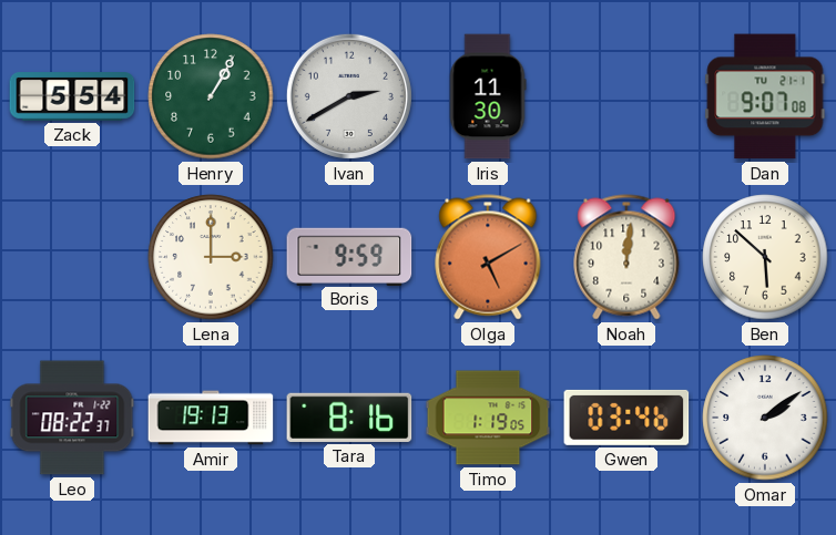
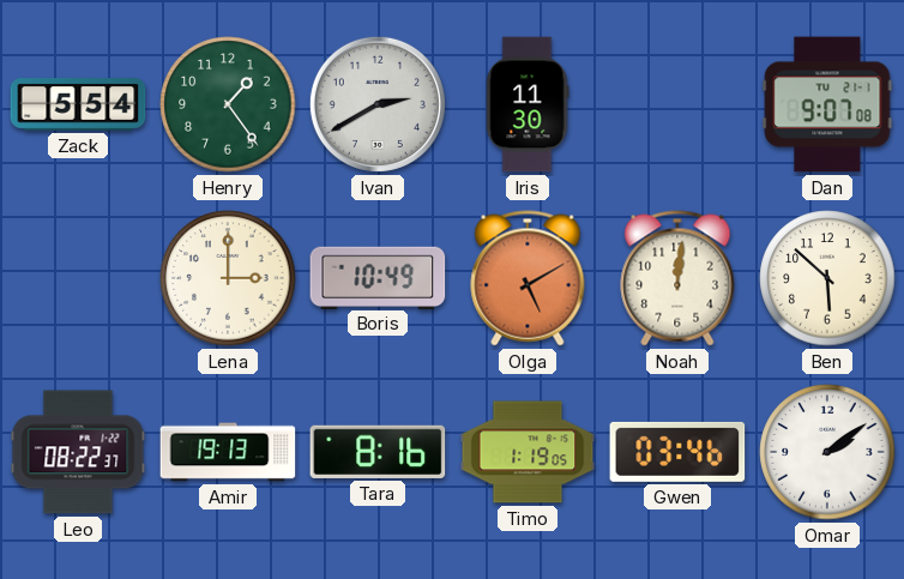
Henry: 1:05 -> 1:24 (228, 104)
Boris: 9:59 -> 10:49 (378, 277)
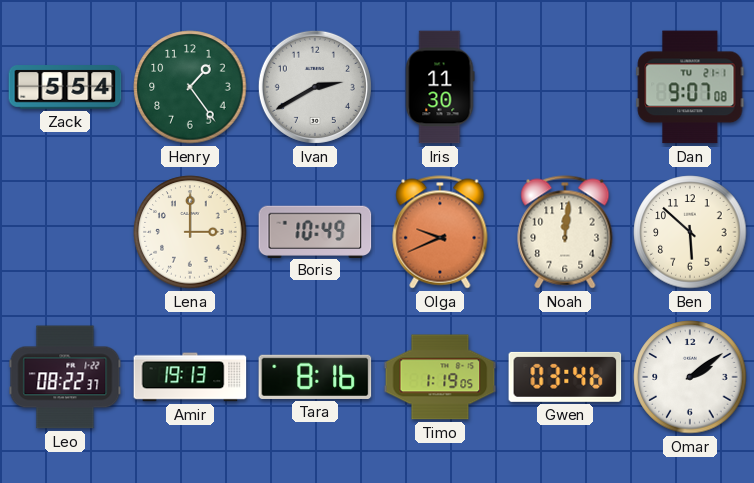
Olga: 5:10 -> 9:41 (440, 232)
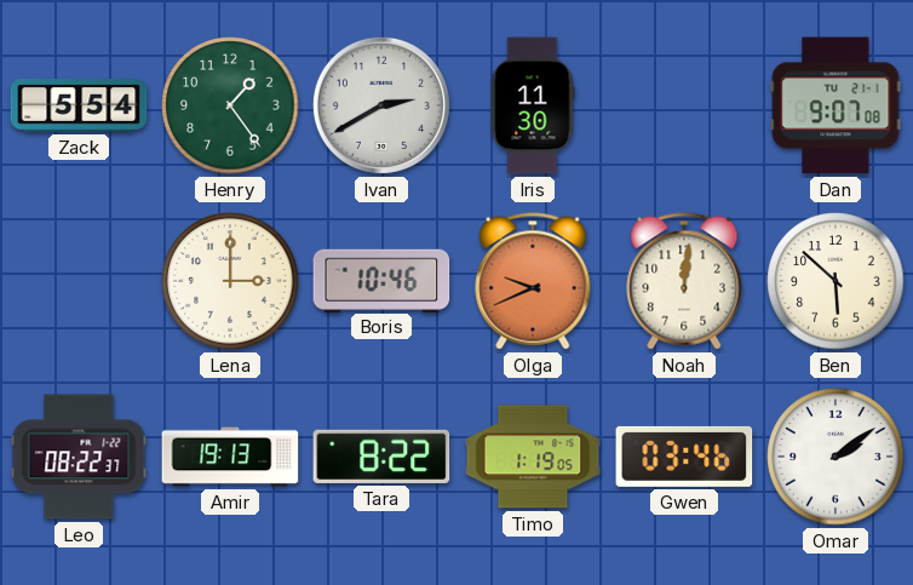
Boris: 10:49 -> 10:46 (381, 280)
Tara: 8:16 -> 8:22 (381, 457)
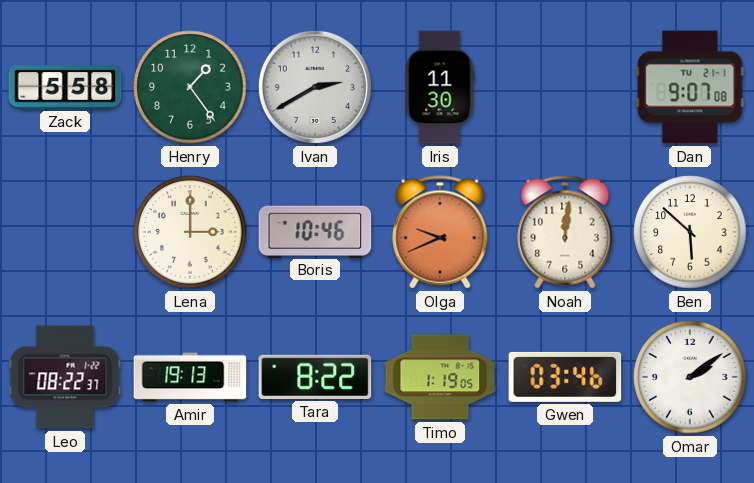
Zack: 5:54 -> 5:58 (65, 87)
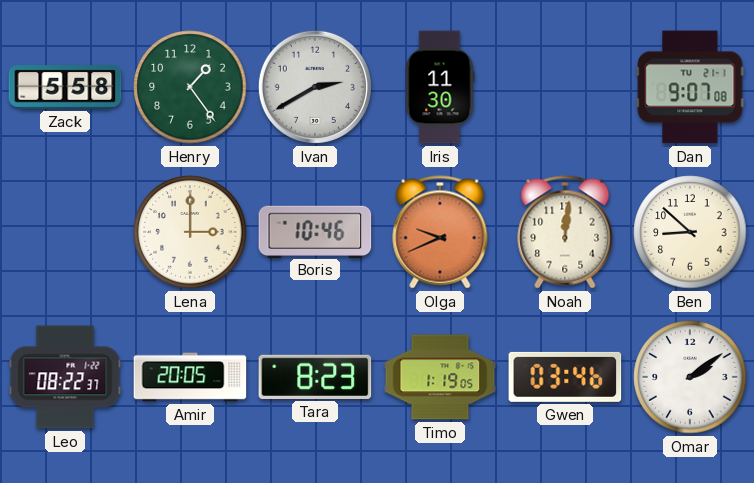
Ben: 5:52 -> 8:52 (690, 232)
Amir: 19:13 -> 20:05 (190, 377)
Tara: 8:22 -> 8:23 (315, 377)
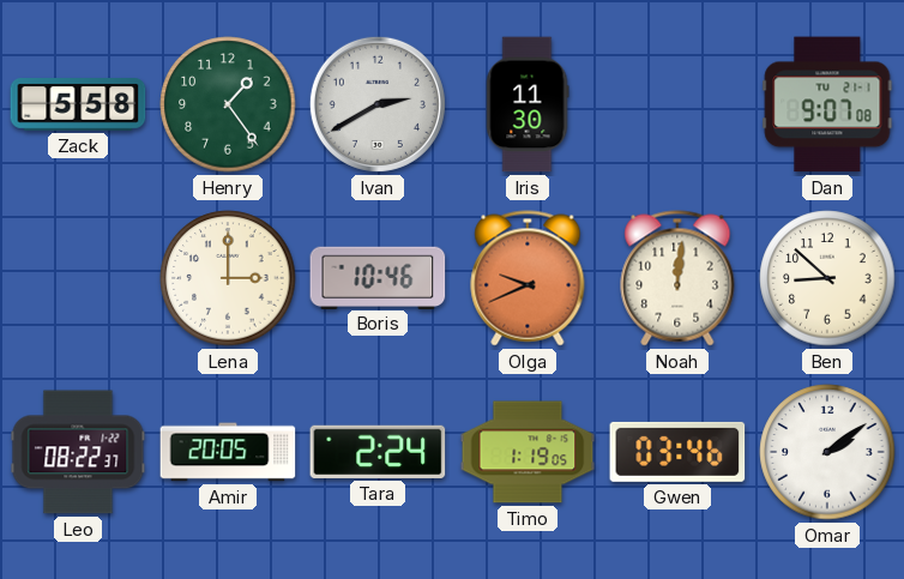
Tara: 8:23 -> 2:24 (378, 452)
